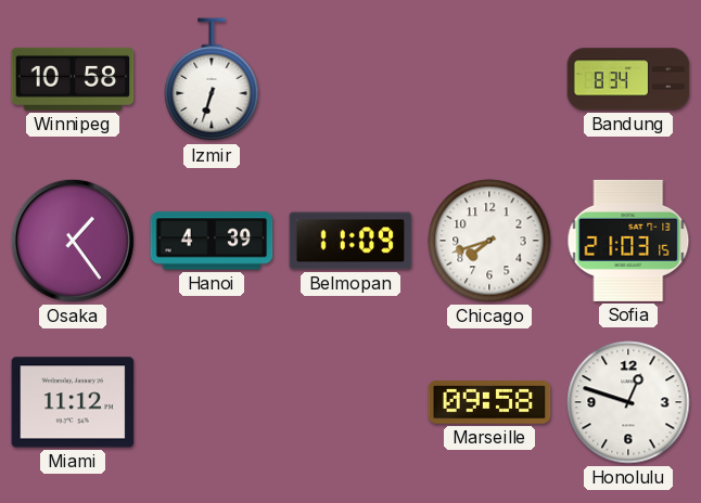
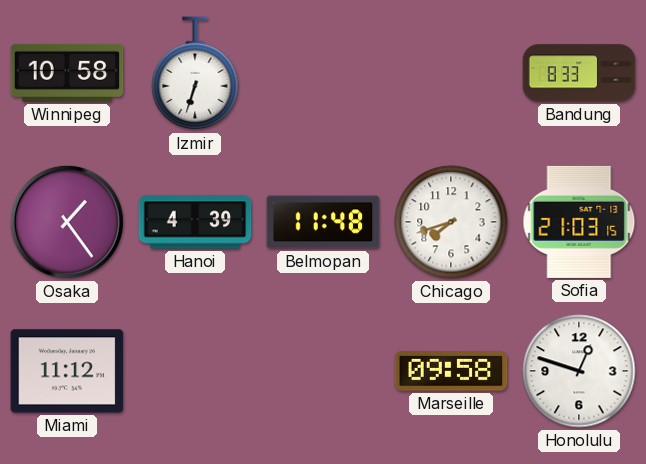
Bandung: 8:34 -> 8:33 (579, 73)
Belmopan: 11:09 -> 11:48 (323, 222)
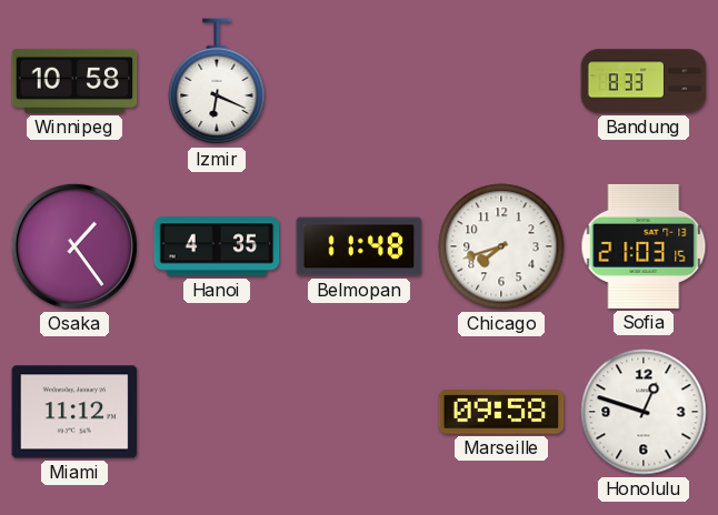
Izmir: 6:33 -> 6:19 (217, 82)
Hanoi: 4:39 -> 4:35 (217, 246)
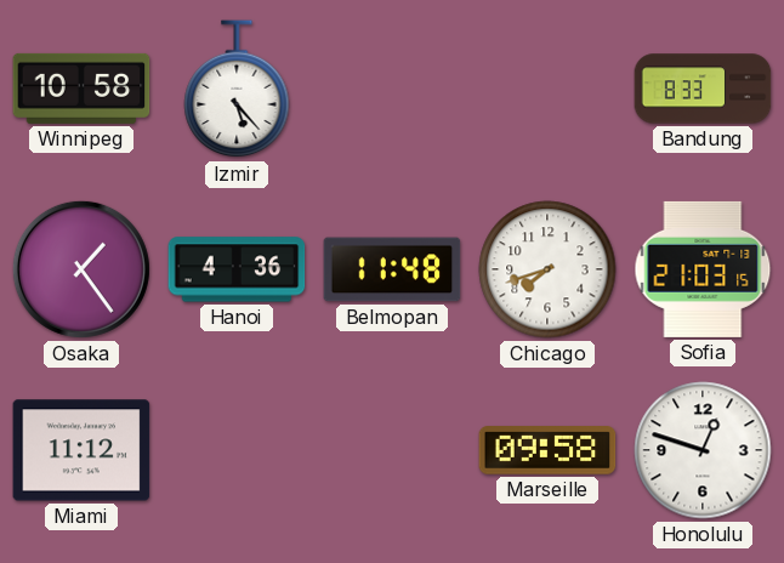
Izmir: 6:19 -> 5:23 (237, 90)
Hanoi: 4:35 -> 4:36 (237, 269)
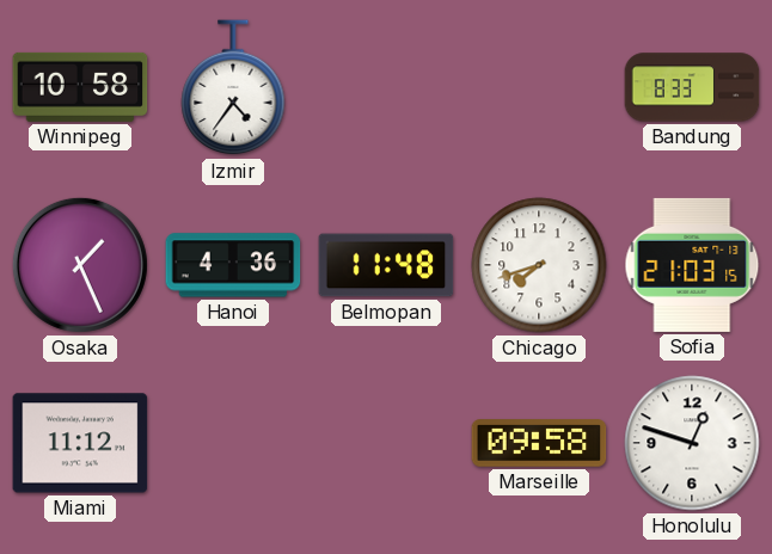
Izmir: 5:23 -> 4:36 (233, 88)
Osaka: 1:24 -> 1:26 (80, 265)
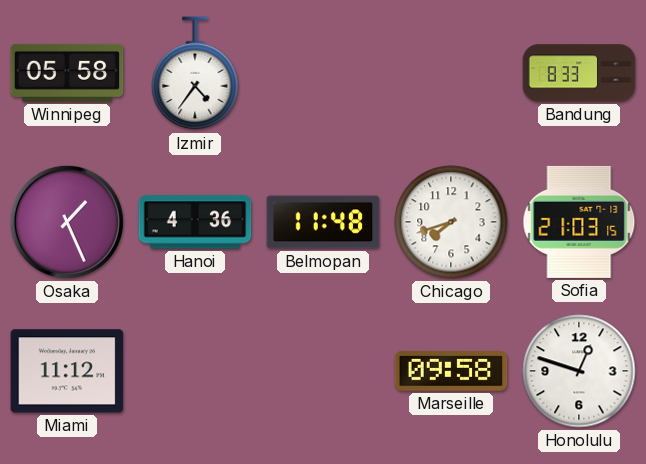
Winnipeg: 10:58 -> 05:58 (67, 73)
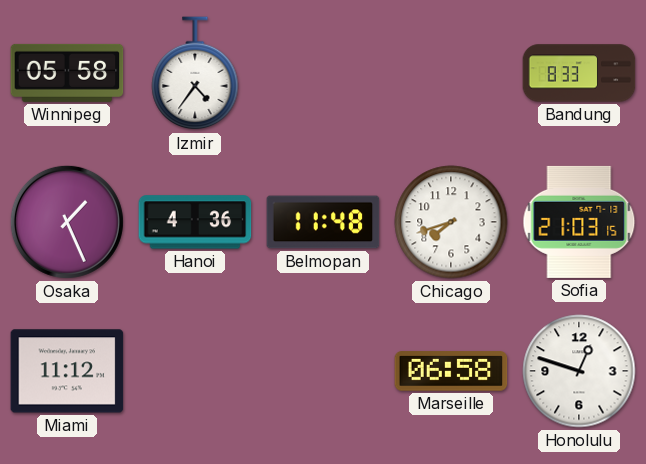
Marseille: 09:58 -> 06:58 (451, 371)
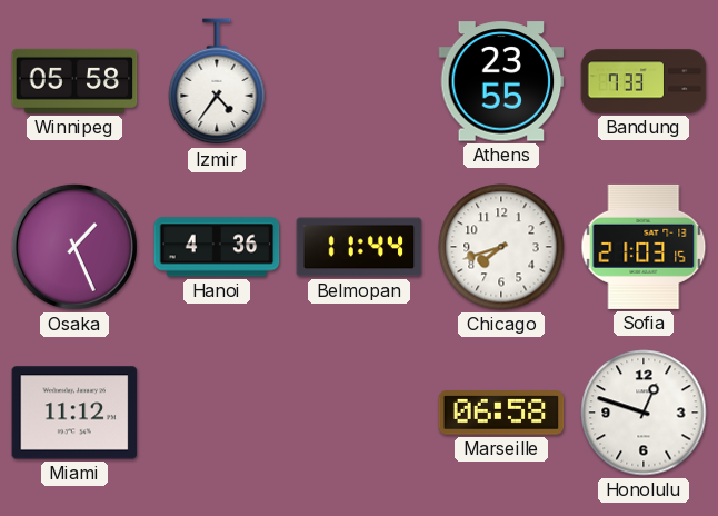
Athens: none -> 23:55 (501, 81)
Bandung: 8:33 -> 7:33 (644, 81)
Belmopan: 11:48 -> 11:44 (359, 247)
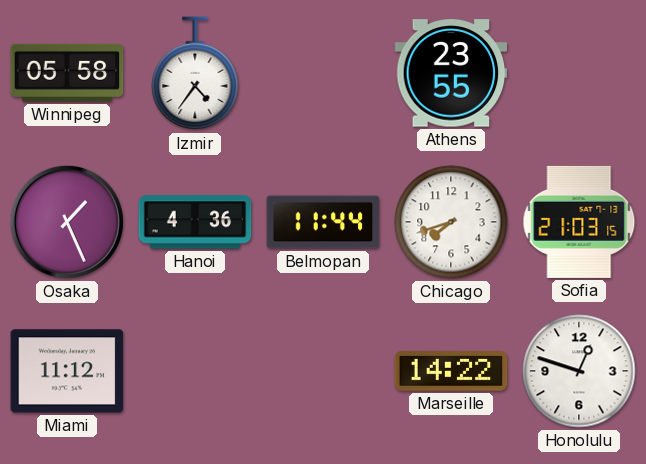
Bandung: 7:33 -> none (644, 81)
Marseille: 06:58 -> 14:22 (451, 371)
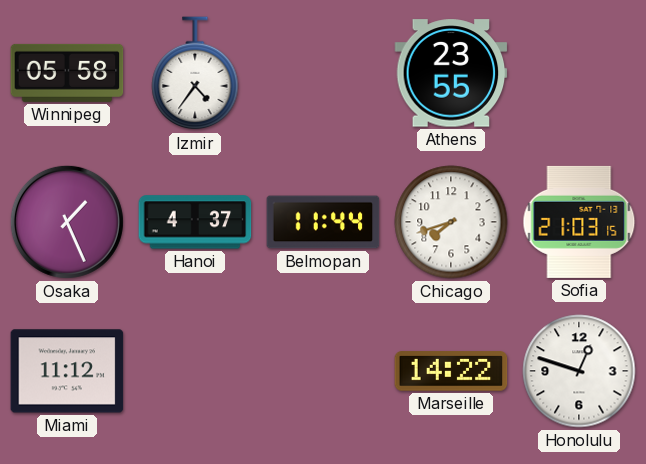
Hanoi: 4:36 -> 4:37 (195, 222)
